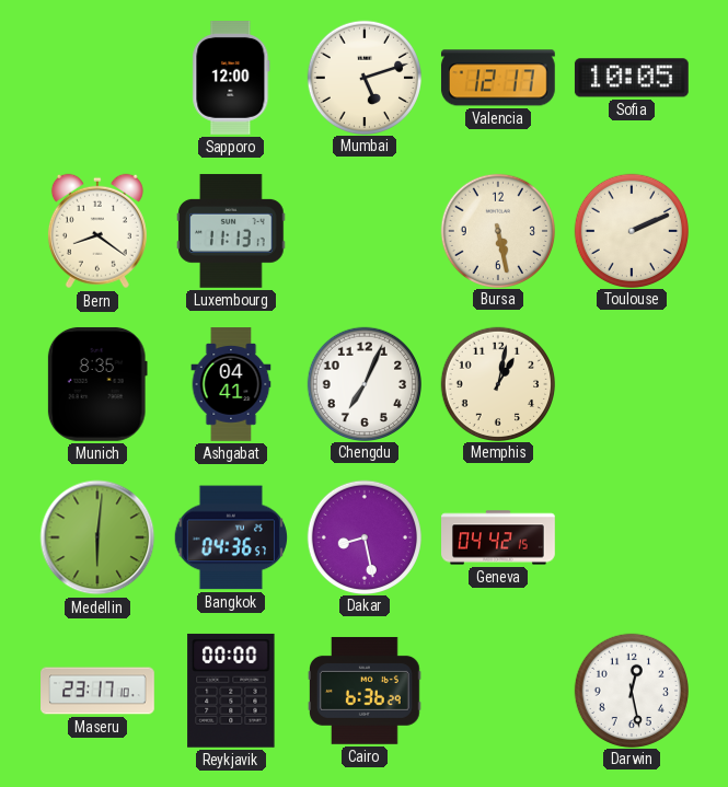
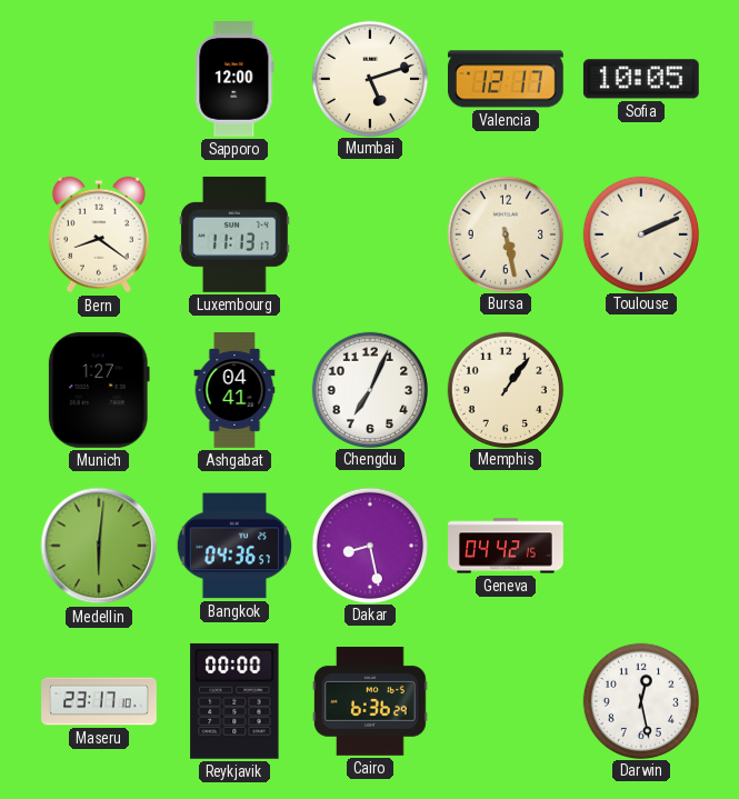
Munich: 8:35 -> 1:27 (99, 390)
Memphis: 1:02 -> 1:06 (505, 389)
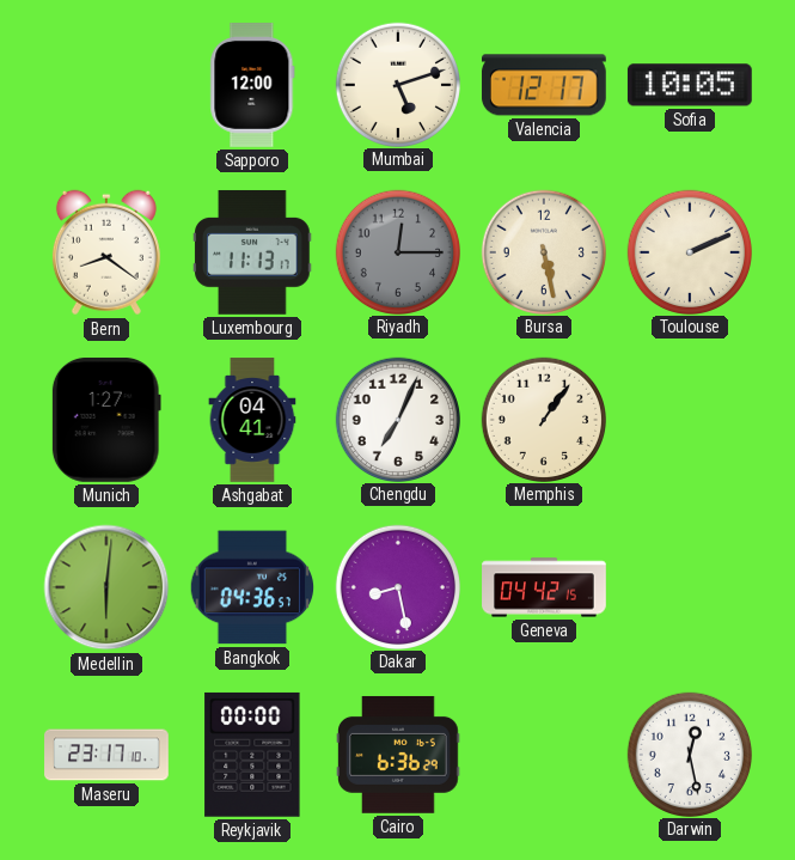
Riyadh: none -> 12:15 (397, 251)
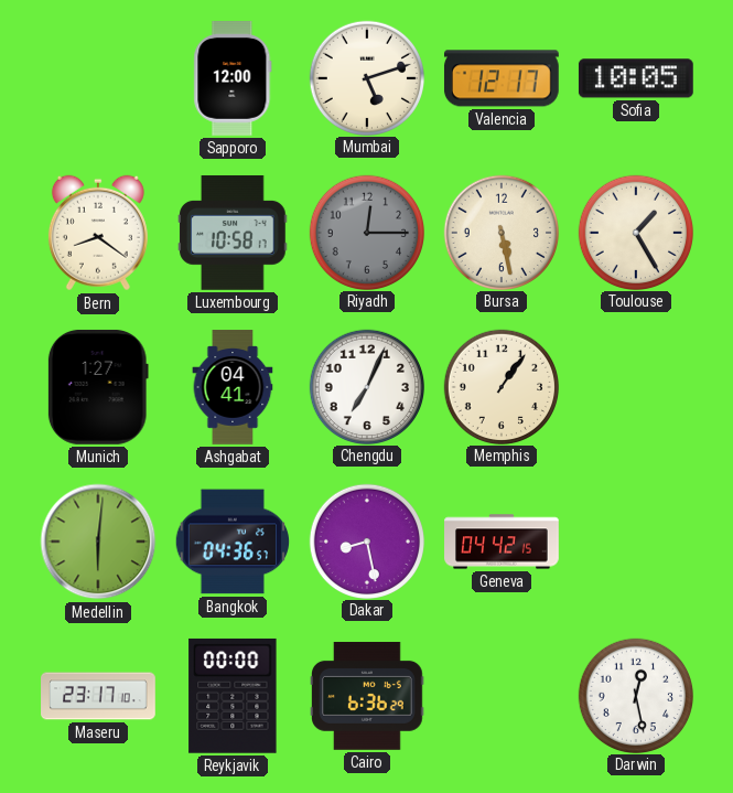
Luxembourg: 11:13 -> 10:58 (233, 233)
Toulouse: 2:11 -> 1:25 (635, 232)
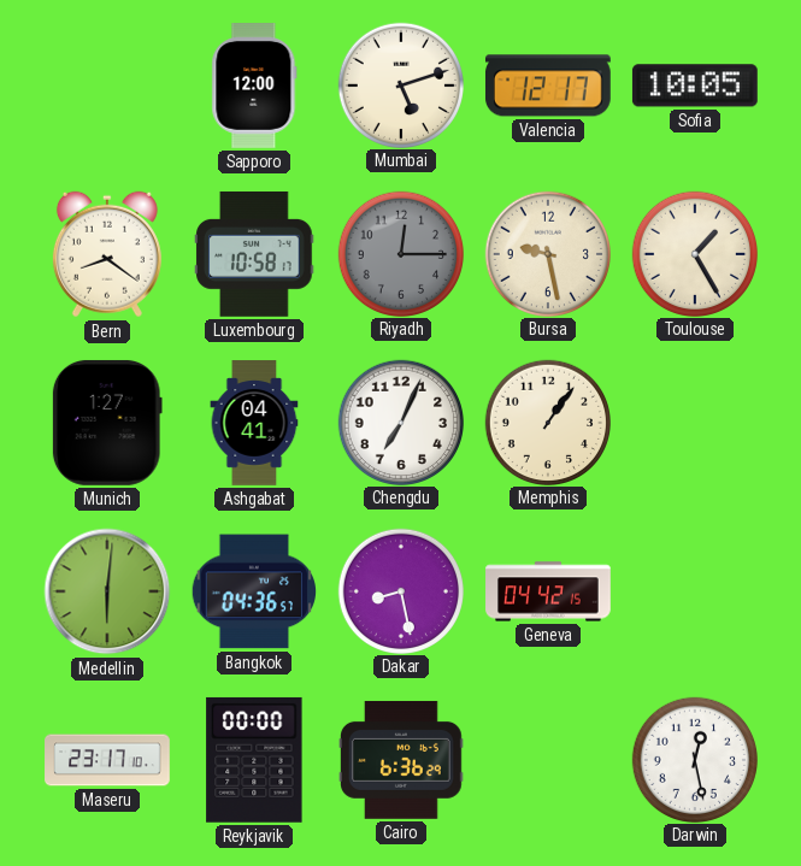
Bursa: 5:28 -> 9:28 (547, 253)
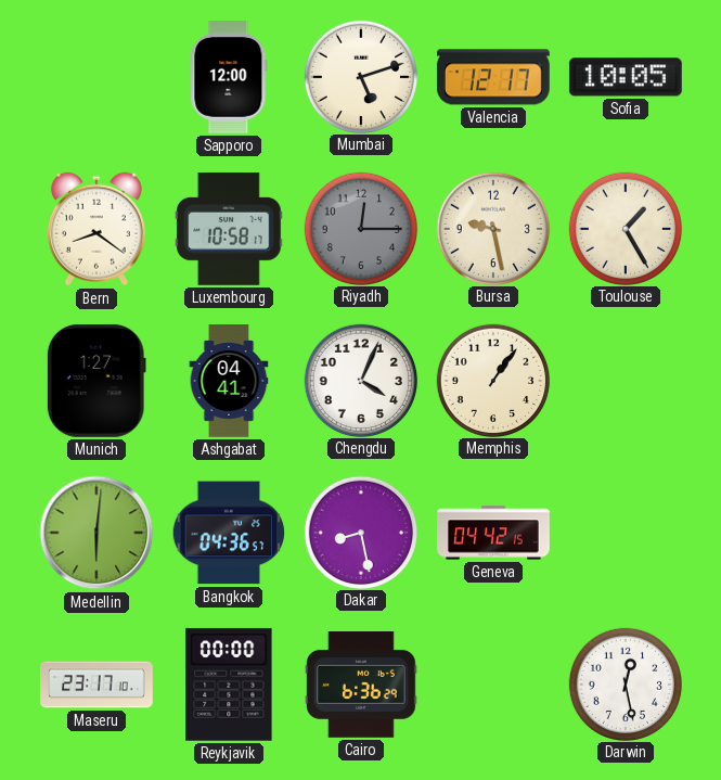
Chengdu: 7:04 -> 4:04 (360, 380)
